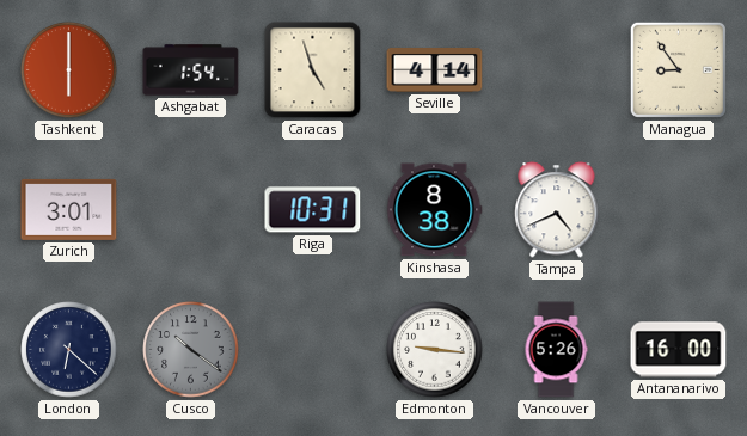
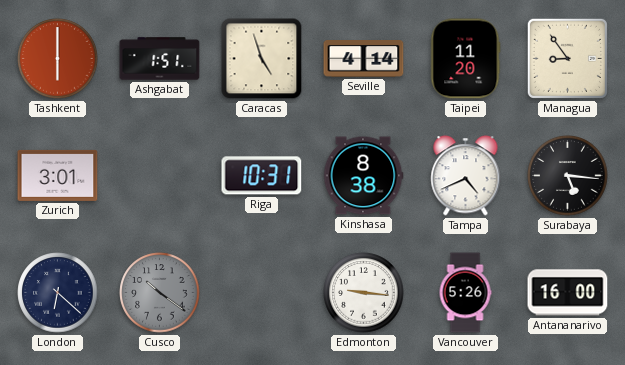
Ashgabat: 1:54 -> 1:51 (160, 59)
Taipei: none -> 11:20 (466, 59)
Surabaya: none -> 5:16 (568, 176)
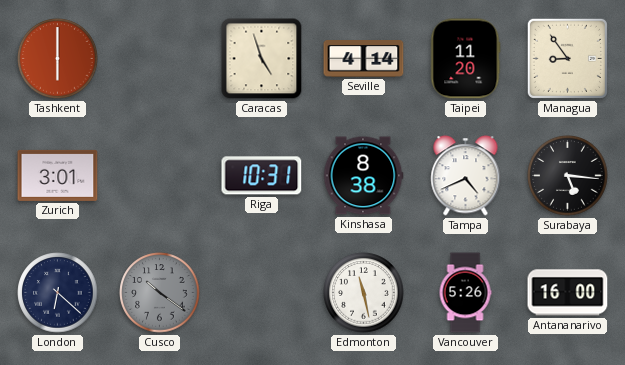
Ashgabat: 1:51 -> none (160, 59)
Edmonton: 9:16 -> 11:28 (364, 293)
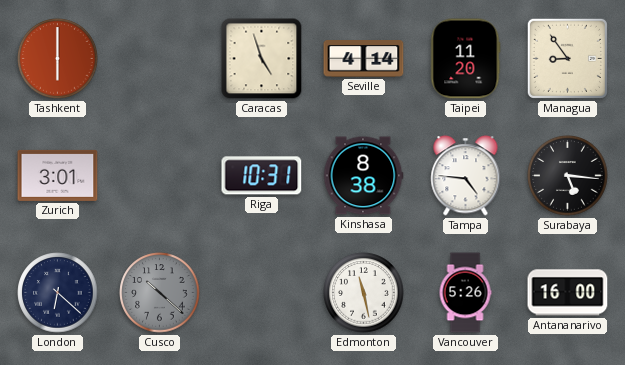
Tampa: 4:41 -> 4:46 (466, 176)
Cusco: 10:21 -> 10:22 (160, 293)
